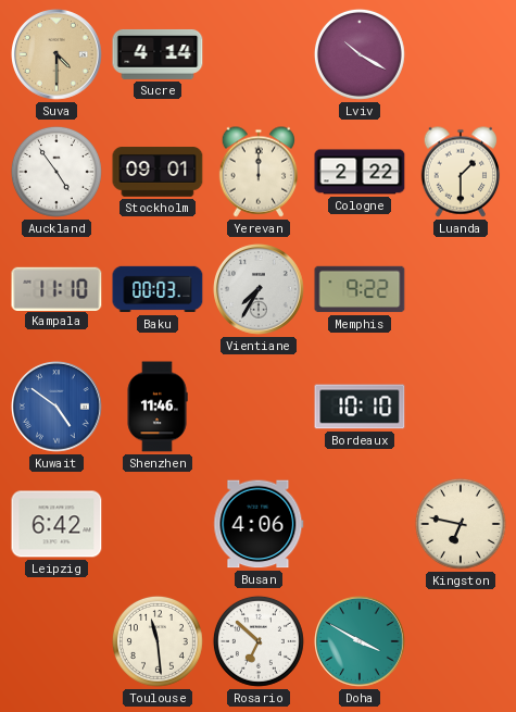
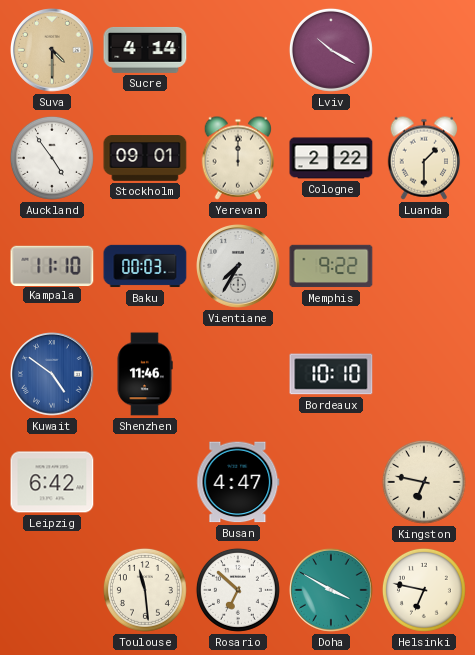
Busan: 4:06 -> 4:47 (238, 482)
Helsinki: none -> 6:47 (424, 590)
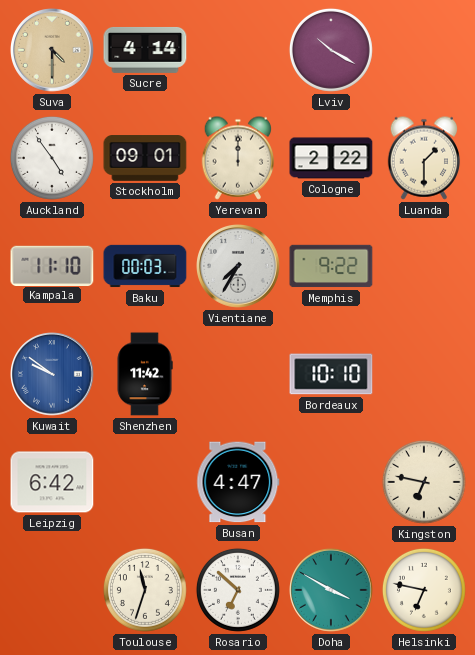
Kuwait: 4:51 -> 9:51 (53, 375)
Shenzhen: 11:46 -> 11:42 (145, 374)
Toulouse: 11:29 -> 11:33 (145, 590)
